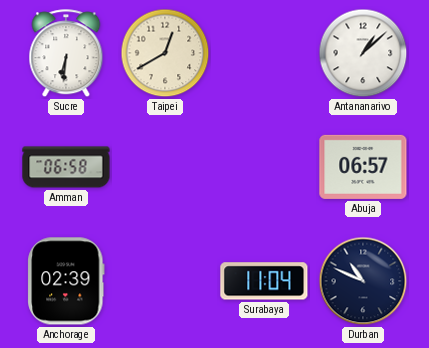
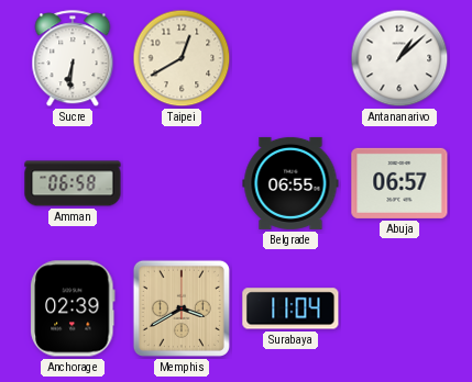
Belgrade: none -> 06:55 (290, 183)
Memphis: none -> 3:40 (182, 308)
Durban: 10:49 -> none (363, 281)
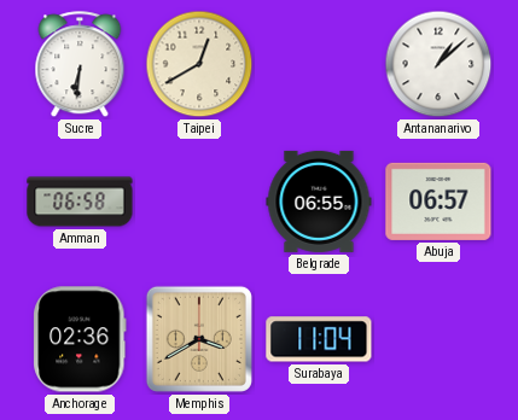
Anchorage: 02:39 -> 02:36 (80, 339)
